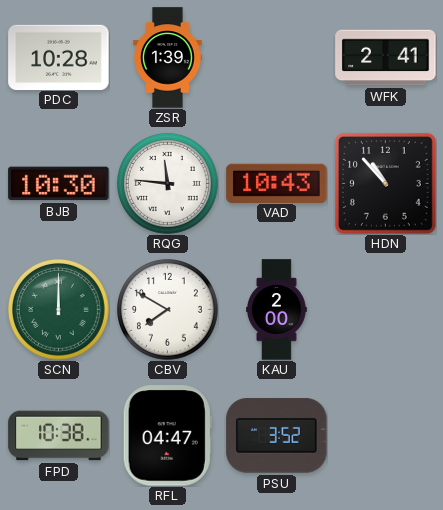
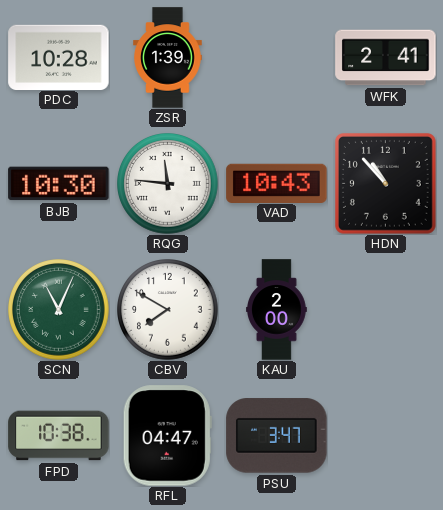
SCN: 12:00 -> 11:04 (59, 310)
PSU: 3:52 -> 3:47 (277, 436)
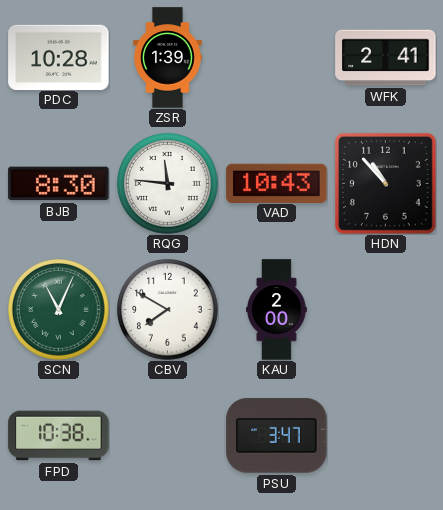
BJB: 10:30 -> 8:30 (59, 184)
RFL: 04:47 -> none (167, 436)
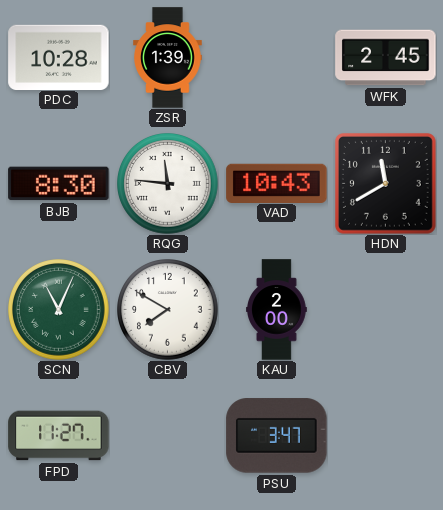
WFK: 2:41 -> 2:45 (386, 58)
HDN: 10:53 -> 11:40 (385, 183)
FPD: 10:38 -> 11:27 (59, 436)
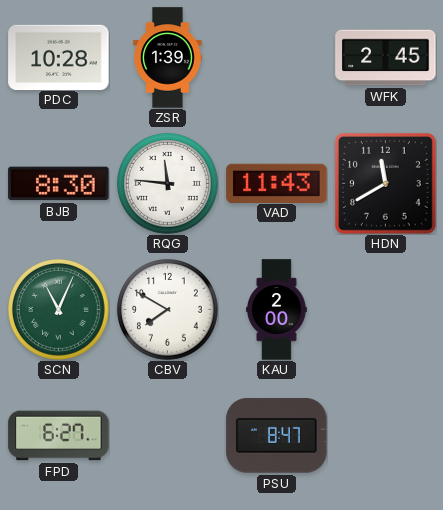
VAD: 10:43 -> 11:43 (277, 183)
FPD: 11:27 -> 6:27 (59, 436)
PSU: 3:47 -> 8:47 (277, 436)
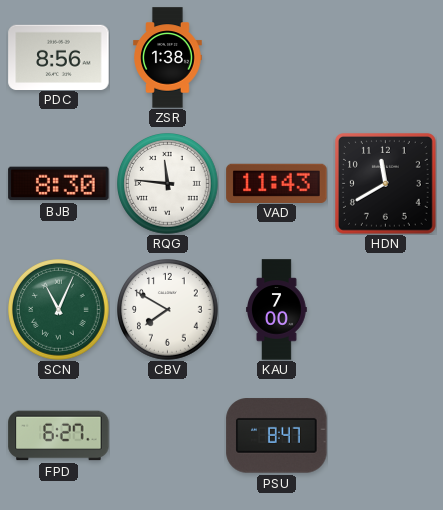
PDC: 10:28 -> 8:56 (59, 57)
ZSR: 1:39 -> 1:38 (168, 58)
WFK: 2:45 -> none (386, 58)
KAU: 2:00 -> 7:00 (277, 310)
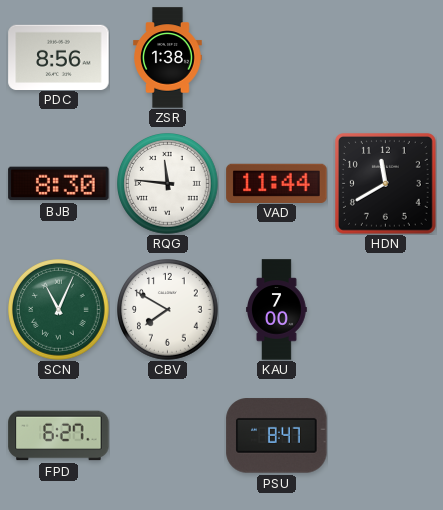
VAD: 11:43 -> 11:44 (277, 183)
